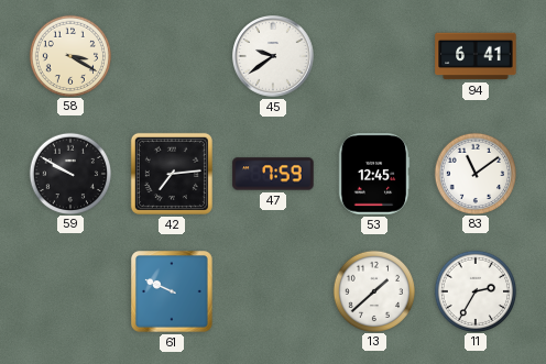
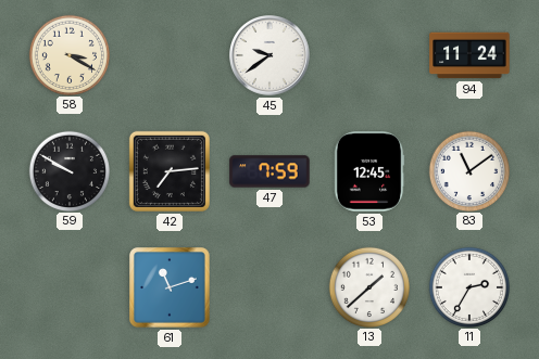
94: 6:41 -> 11:24 (469, 55)
61: 9:49 -> 11:12 (170, 287)
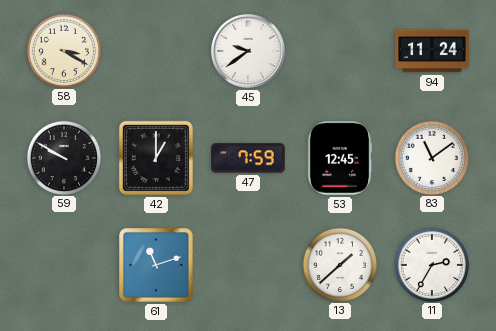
42: 7:14 -> 1:00 (156, 158)
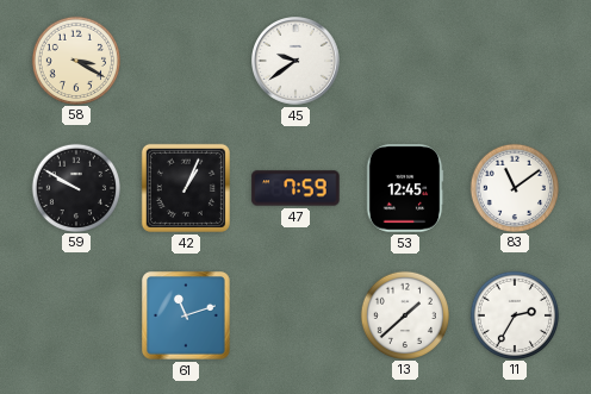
94: 11:24 -> none (432, 51)
42: 1:00 -> 1:04 (186, 188)
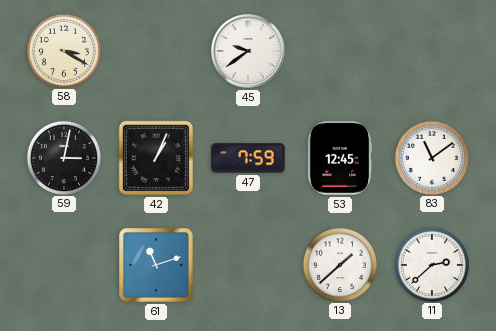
59: 9:50 -> 3:02 (63, 157)
11: 2:35 -> 2:38 (431, 264)
